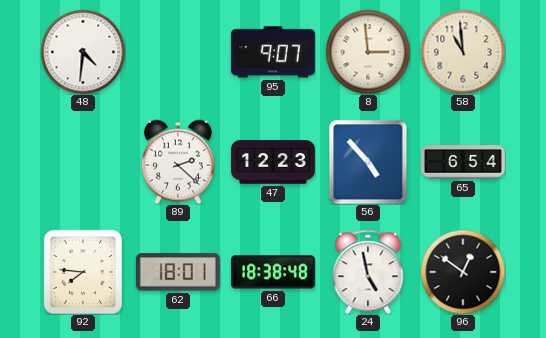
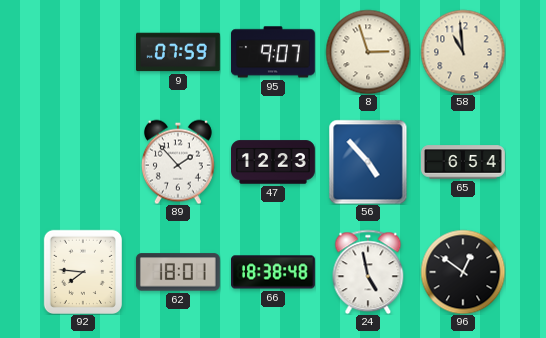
48: 4:31 -> none (83, 52)
9: none -> 07:59 (179, 52)
8: 2:59 -> 2:57 (368, 52)
89: 2:22 -> 1:53 (178, 162)
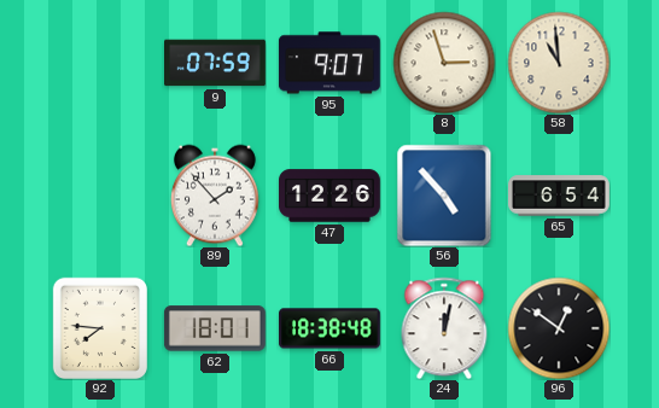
47: 12:23 -> 12:26 (331, 196)
24: 4:58 -> 12:02 (444, 328)
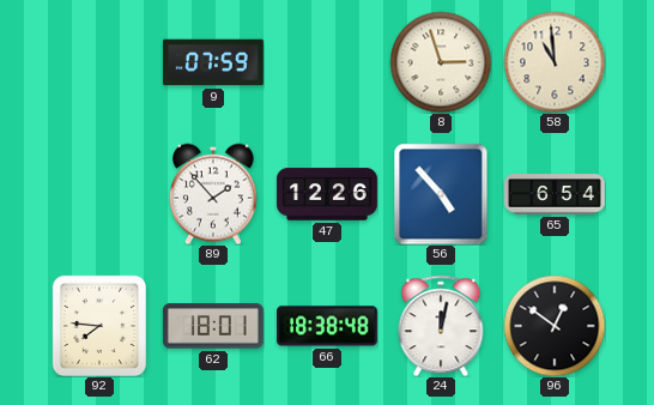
95: 9:07 -> none (329, 63)
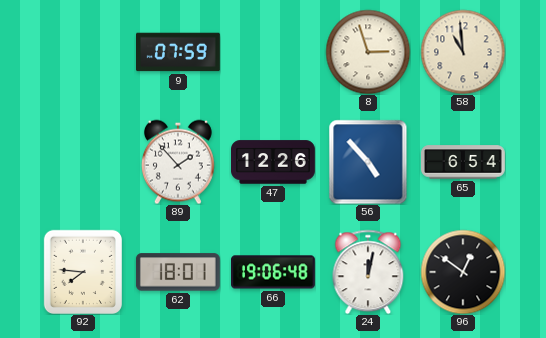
66: 18:38 -> 19:06 (274, 272)
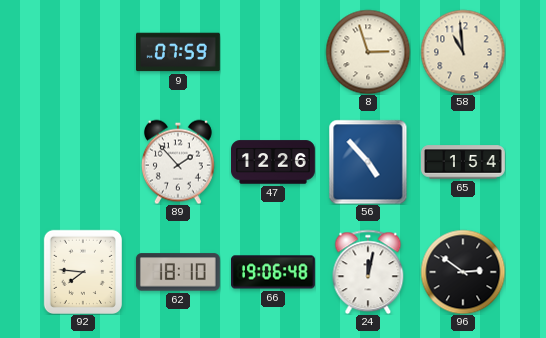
65: 6:54 -> 1:54 (464, 162)
62: 18:01 -> 18:10 (178, 272)
96: 12:51 -> 2:51 (463, 272)
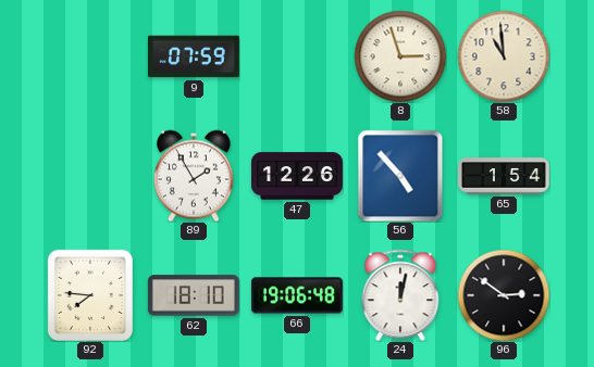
89: 1:53 -> 1:55 (194, 176)
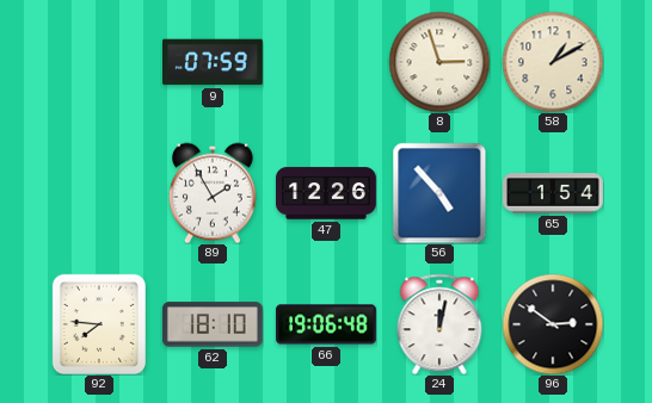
58: 10:59 -> 1:10 (553, 62)
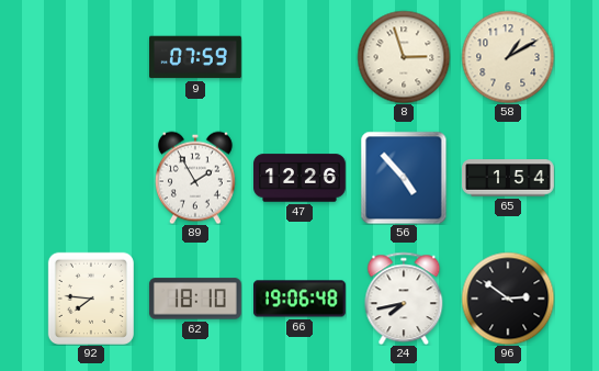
24: 12:02 -> 7:43 (404, 299)
